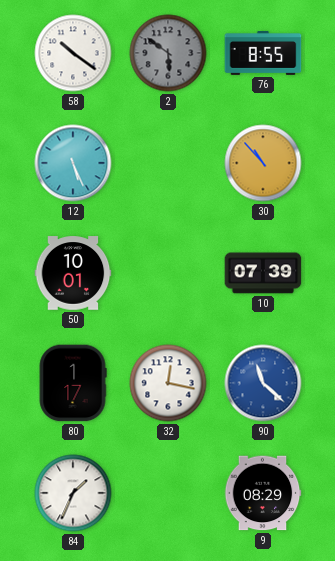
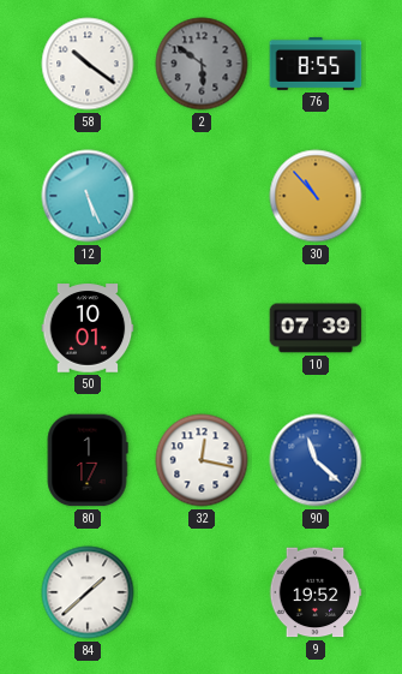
84: 1:34 -> 1:38 (88, 592)
9: 08:29 -> 19:52 (316, 592)
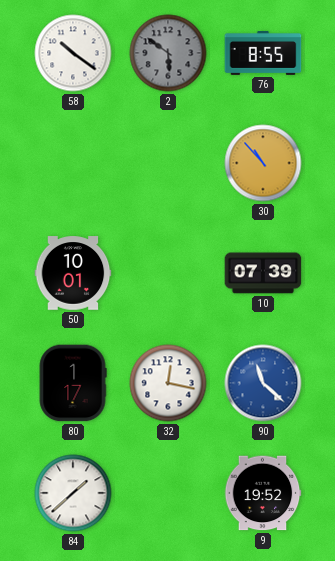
12: 5:26 -> none (88, 196)
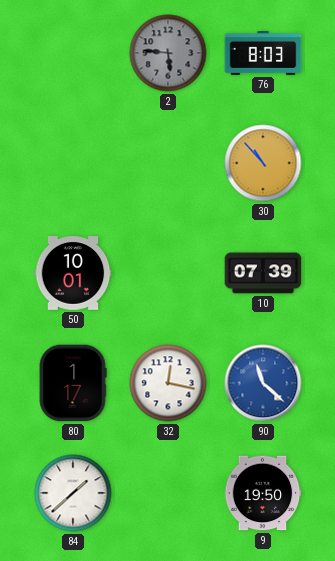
58: 10:21 -> none (73, 53)
2: 5:51 -> 5:46 (168, 53)
76: 8:55 -> 8:03 (263, 53)
9: 19:52 -> 19:50 (263, 493)
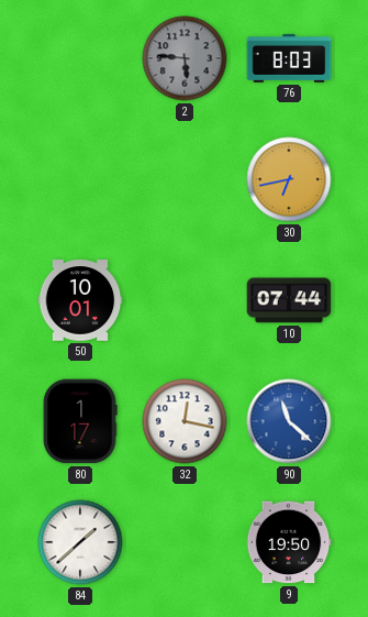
30: 10:53 -> 6:43 (289, 179)
10: 07:39 -> 07:44 (289, 300)
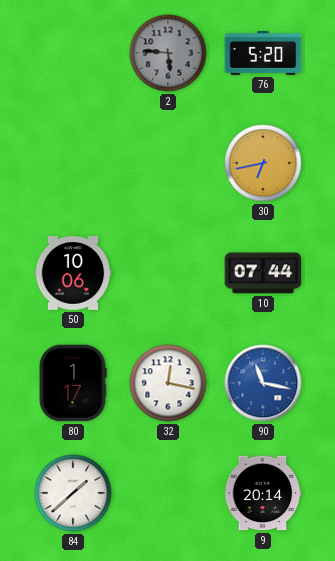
76: 8:03 -> 5:20 (263, 53)
50: 10:01 -> 10:06 (73, 273)
90: 11:22 -> 11:17 (263, 383)
9: 19:50 -> 20:14 (263, 493)
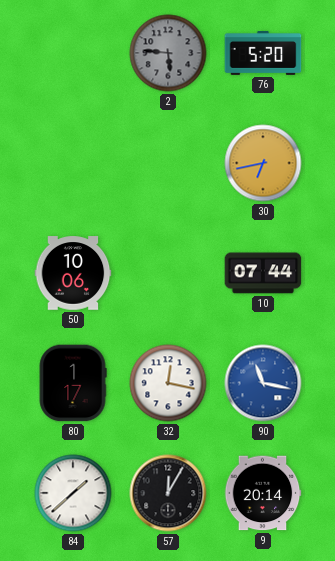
57: none -> 12:05 (168, 493)
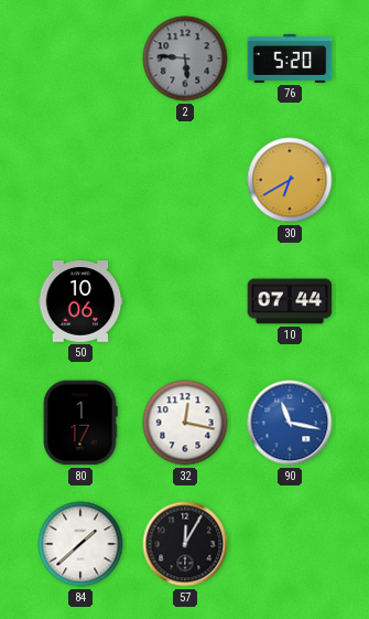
30: 6:43 -> 6:40 (290, 180)
9: 20:14 -> none (263, 493)
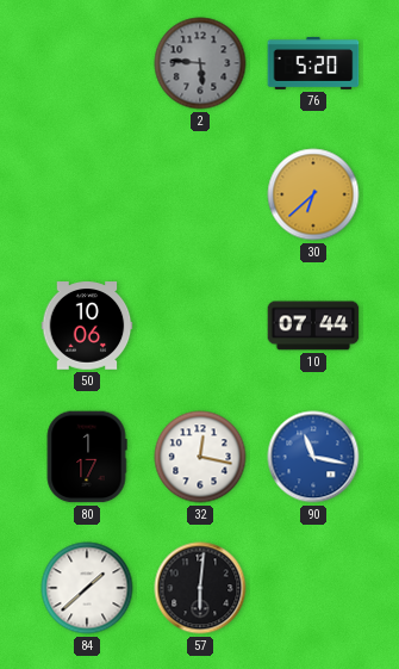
30: 6:40 -> 6:38 (313, 194)
57: 12:05 -> 6:01 (200, 588)
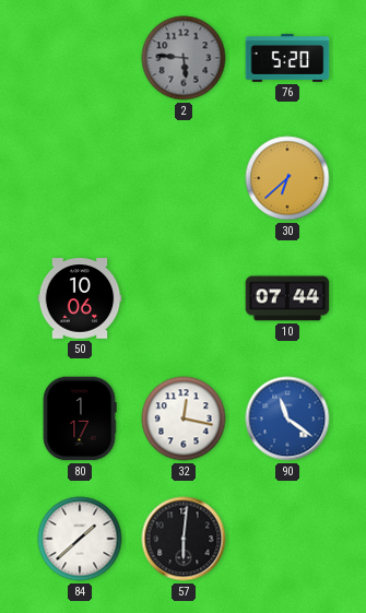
90: 11:17 -> 11:21 (287, 419)
